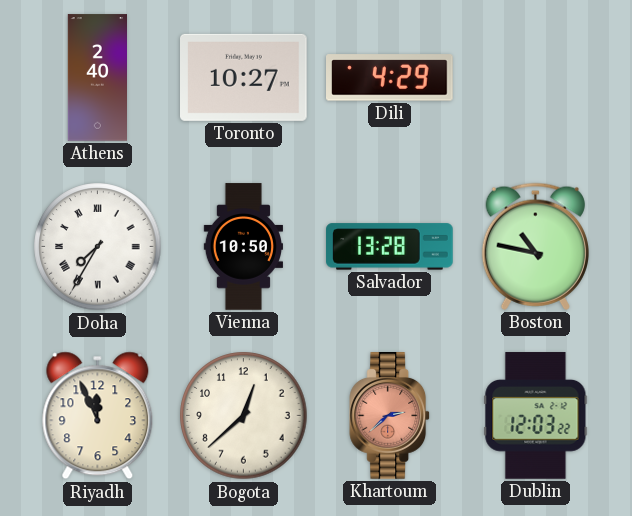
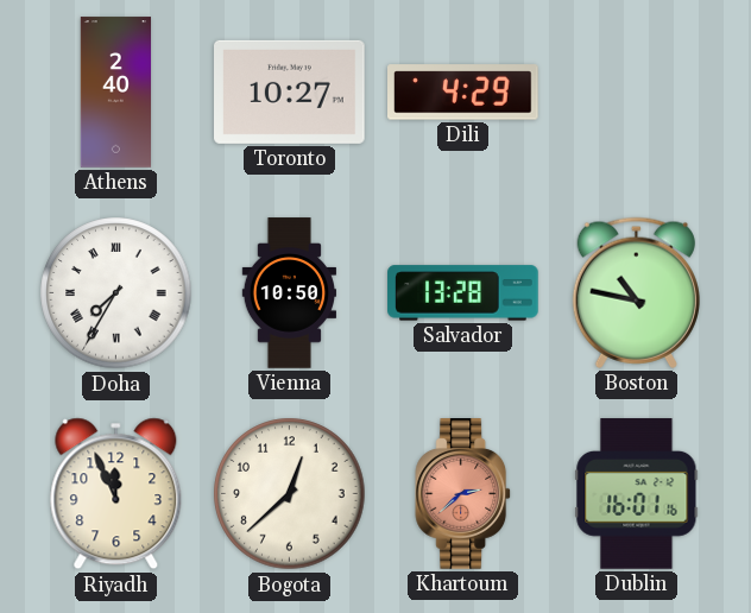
Dublin: 12:03 -> 16:01 (637, 494)
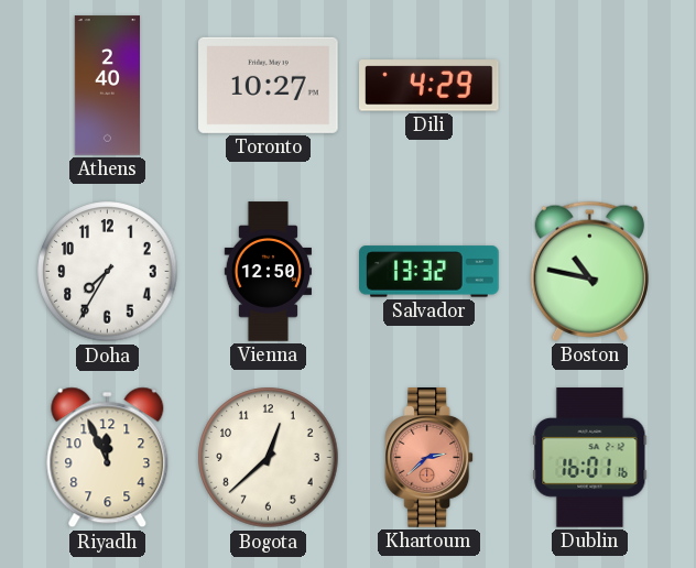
Doha numerals: Roman -> Arabic (108, 272)
Vienna: 10:50 -> 12:50 (268, 272)
Salvador: 13:28 -> 13:32 (429, 272)
